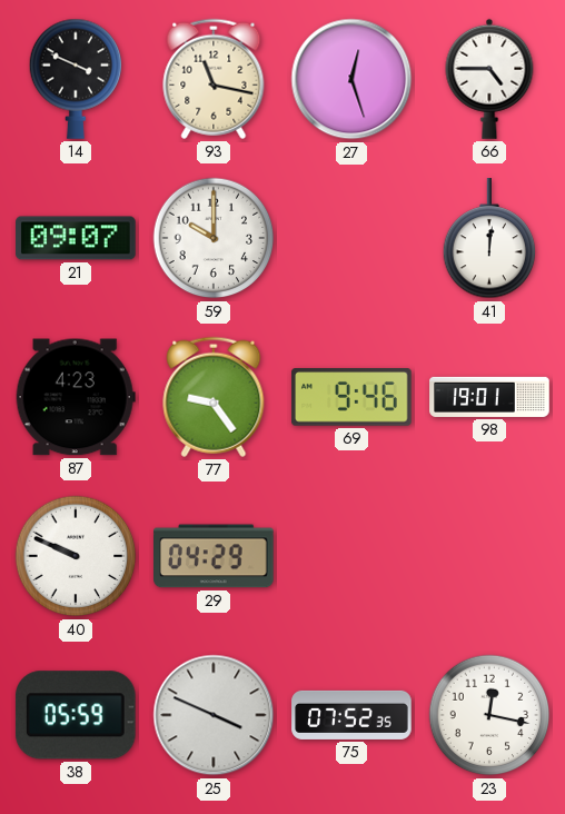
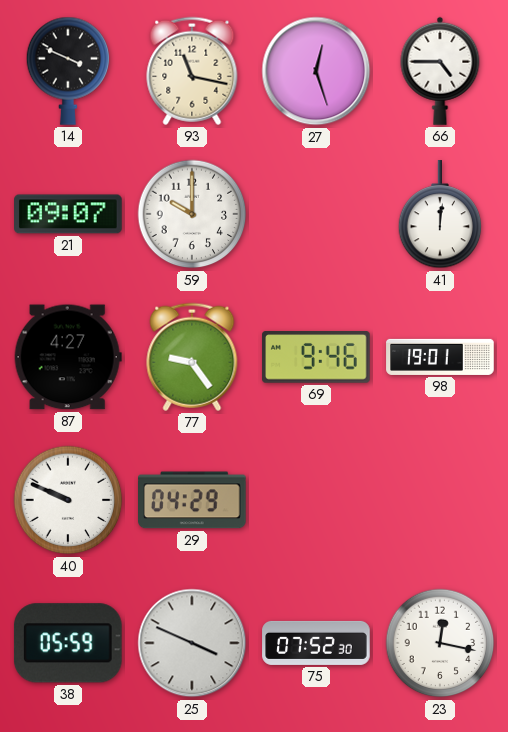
87: 4:23 -> 4:27 (68, 357)
75: 07:52:35 -> 07:52:30 (316, 643)
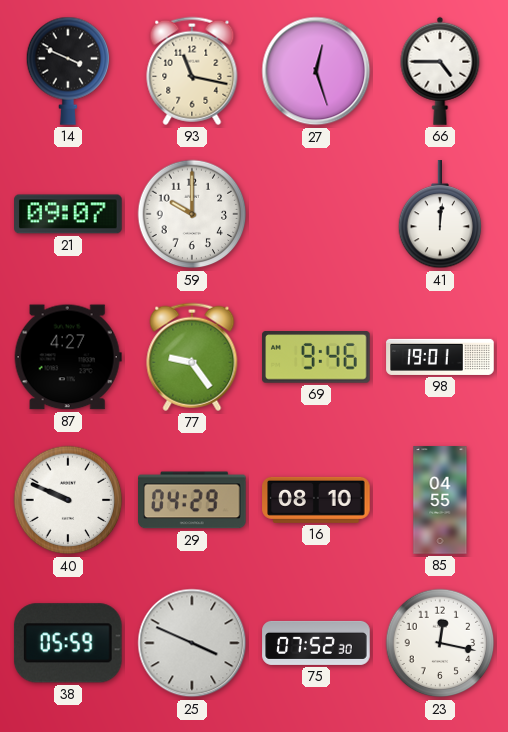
16: none -> 08:10 (316, 500)
85: none -> 04:55 (440, 500)
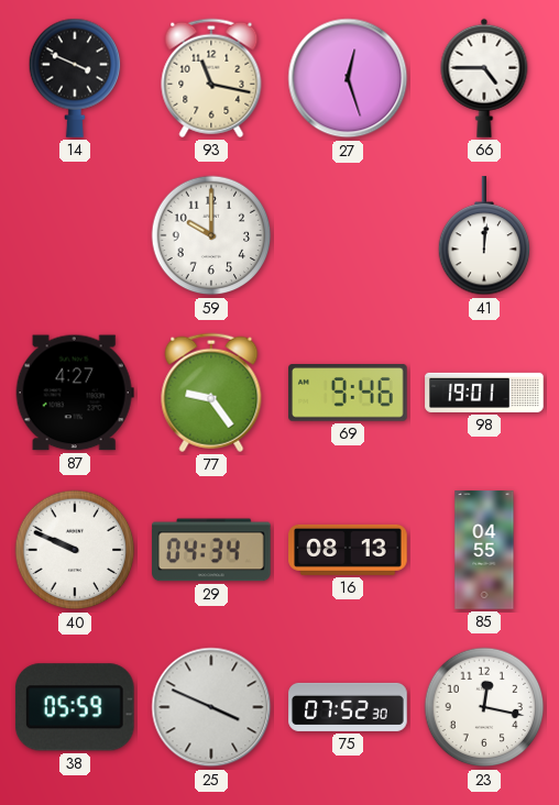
21: 09:07 -> none (68, 214)
29: 04:29 -> 04:34 (212, 550)
16: 08:10 -> 08:13 (348, 550)
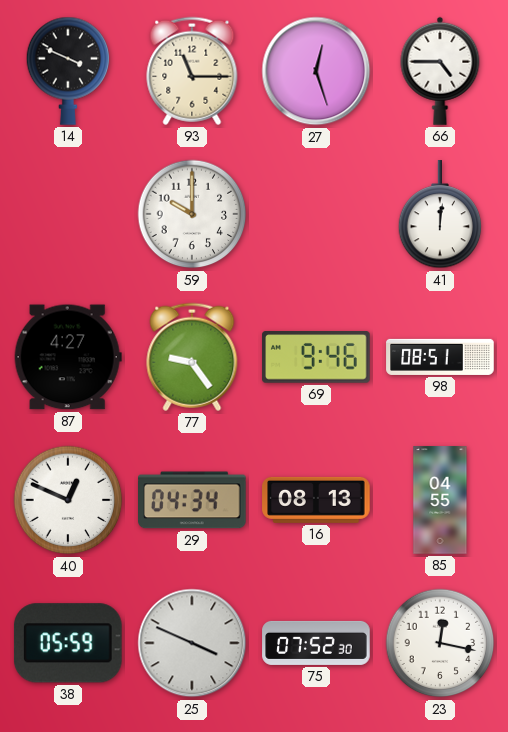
93: 11:17 -> 11:15 (192, 71)
98: 19:01 -> 08:51 (440, 357)
40: 9:49 -> 12:49 (68, 500)
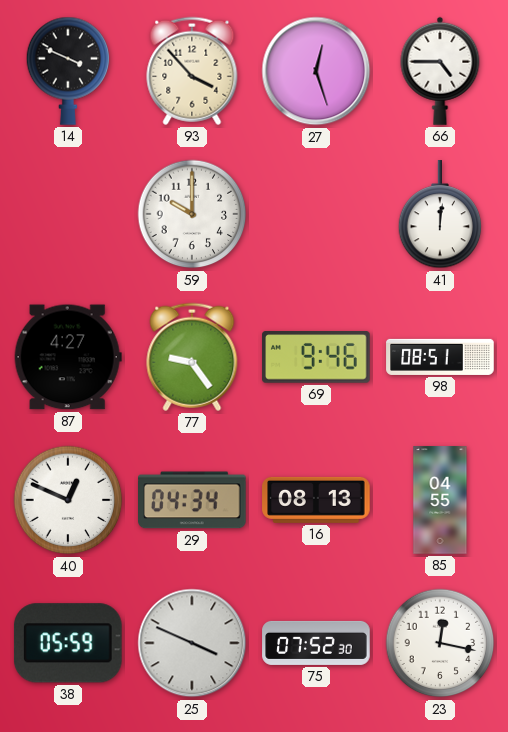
93: 11:15 -> 3:53 (192, 71)
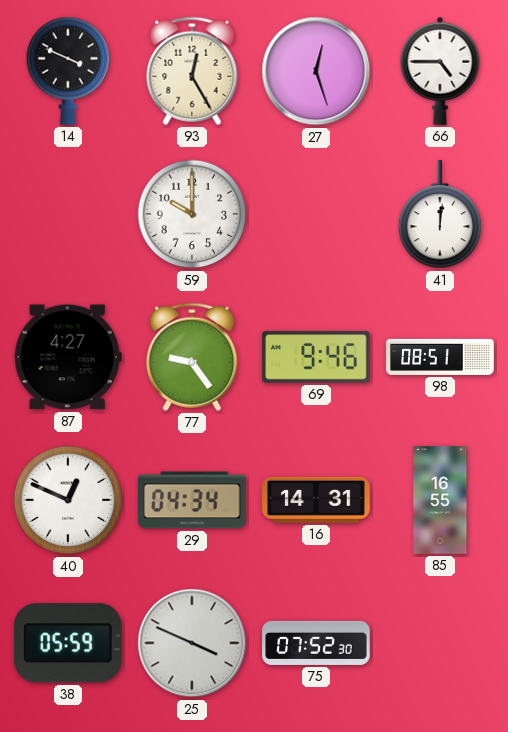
93: 3:53 -> 12:25 (192, 71)
16: 08:13 -> 14:31 (316, 500)
85: 04:55 -> 16:55 (440, 500)
23: 12:17 -> none (440, 643)
